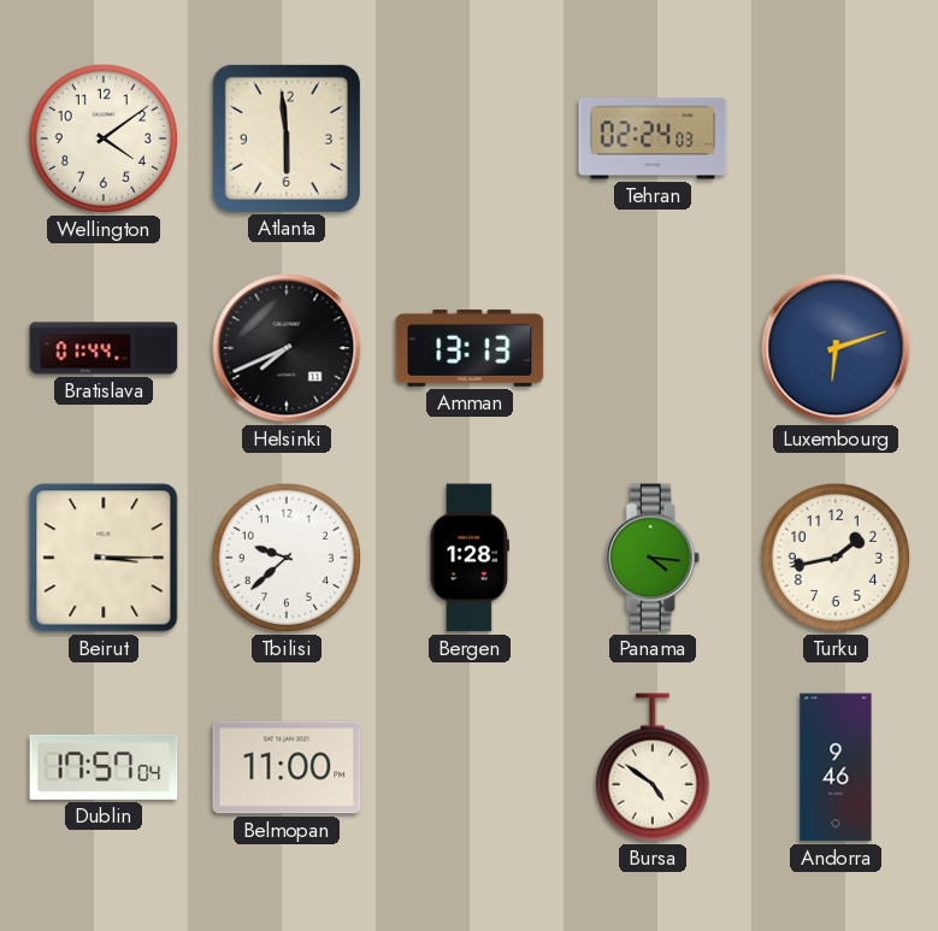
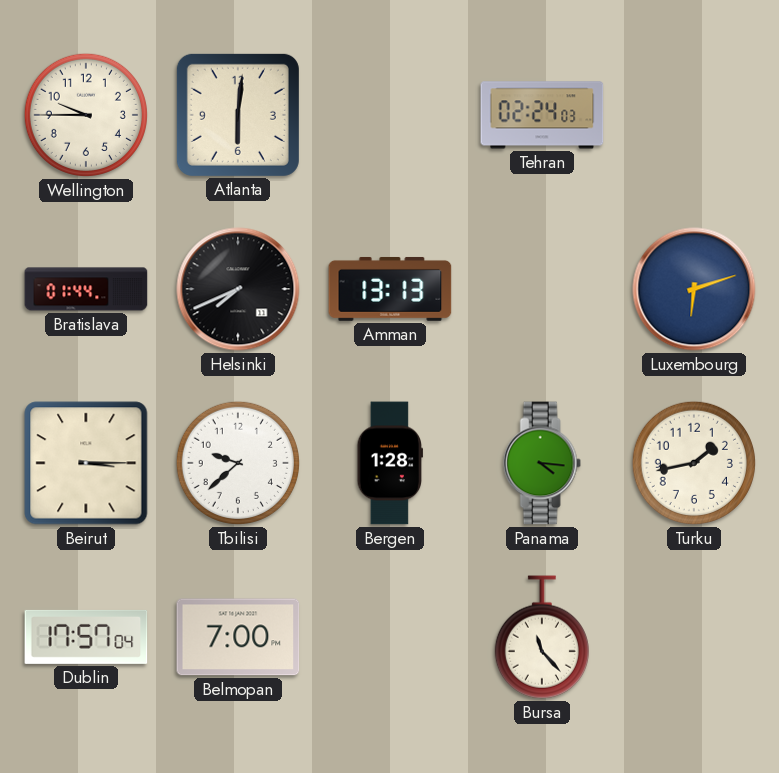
Wellington: 4:09 -> 9:45 (86, 115)
Atlanta: 5:59 -> 6:01 (238, 115)
Belmopan: 11:00 -> 7:00 (238, 637)
Bursa: 4:51 -> 11:23 (542, 637)
Andorra: 9:46 -> none (836, 767)
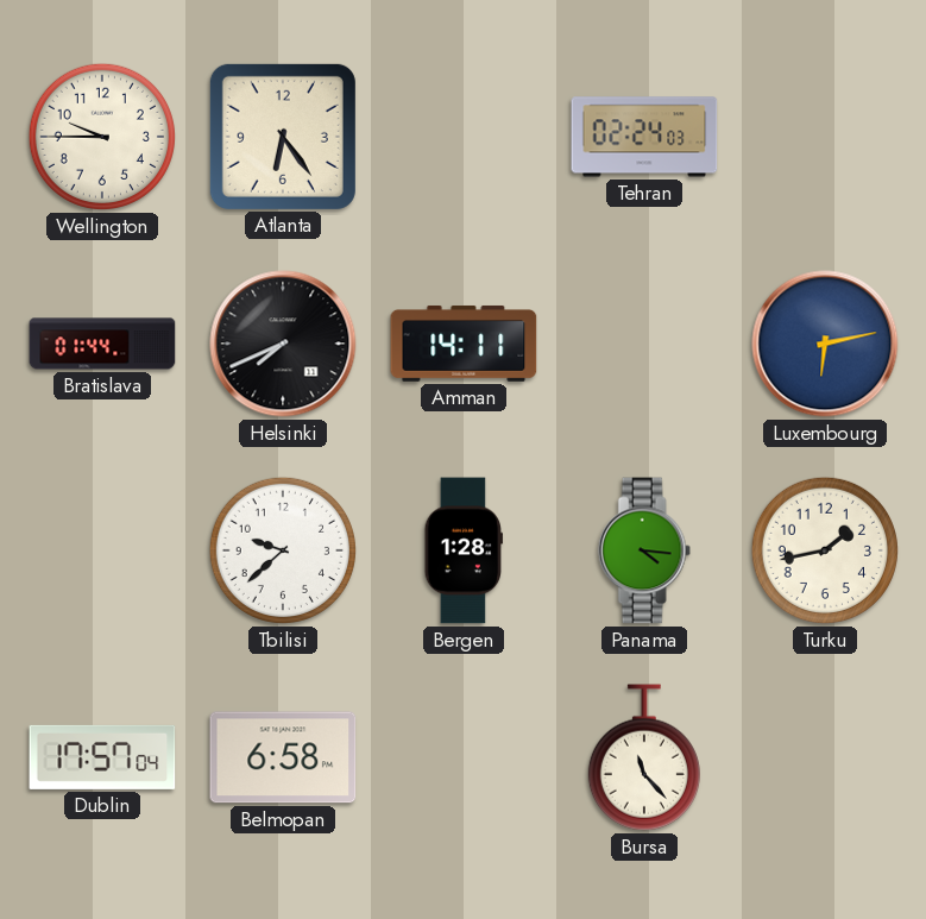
Atlanta: 6:01 -> 6:24 (283, 137)
Amman: 13:13 -> 14:11 (464, 344)
Luxembourg: 6:12 -> 6:13 (825, 344)
Beirut: 3:15 -> none (86, 463)
Belmopan: 7:00 -> 6:58 (283, 757)
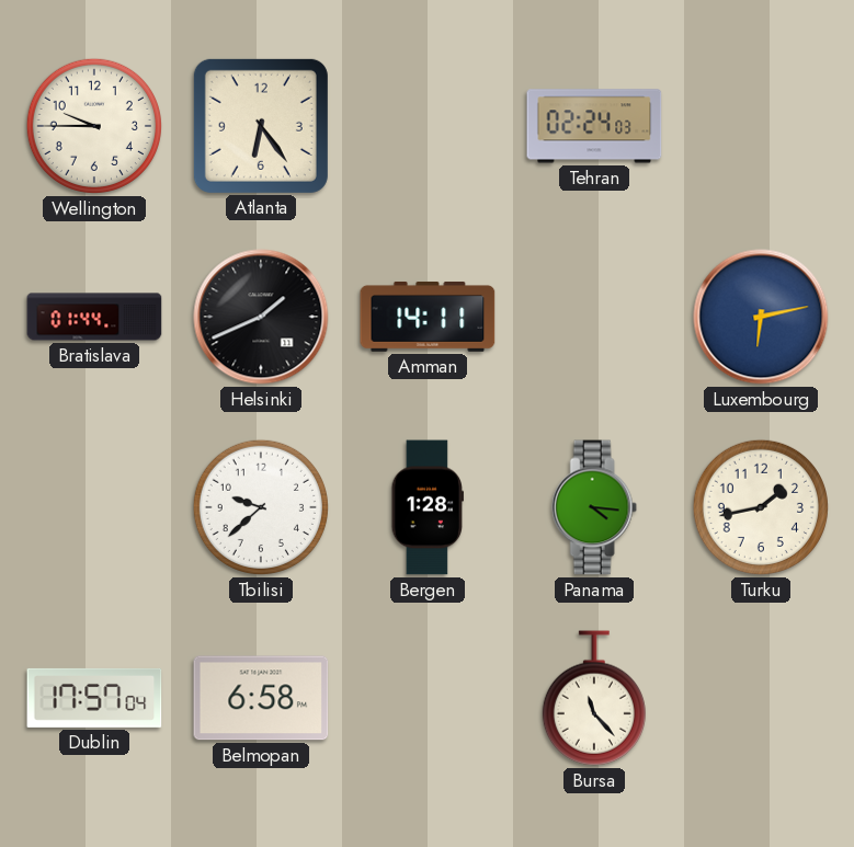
Helsinki: 7:41 -> 1:41 (261, 317)
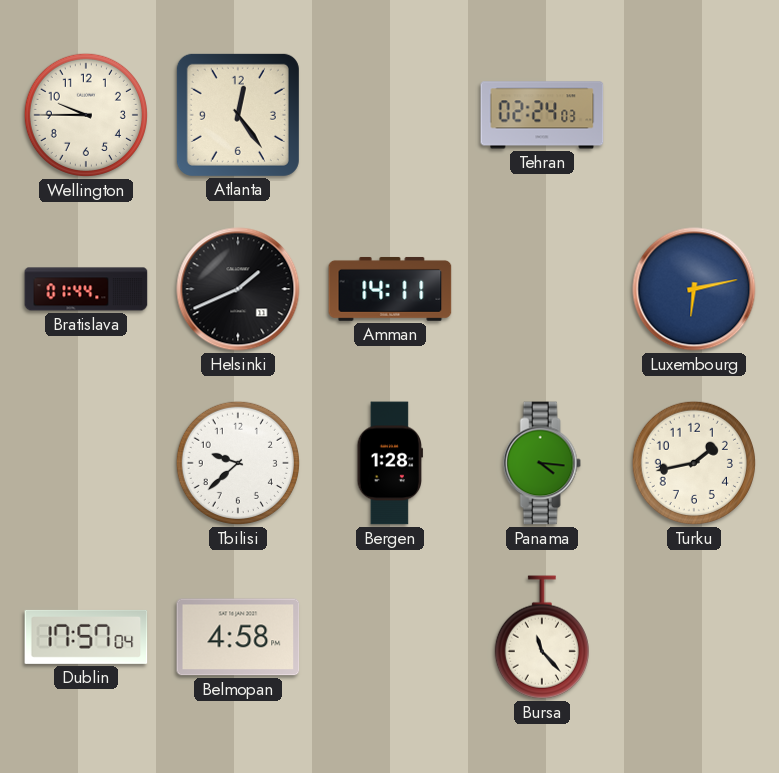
Atlanta: 6:24 -> 12:24 (238, 115)
Belmopan: 6:58 -> 4:58 (238, 637)
